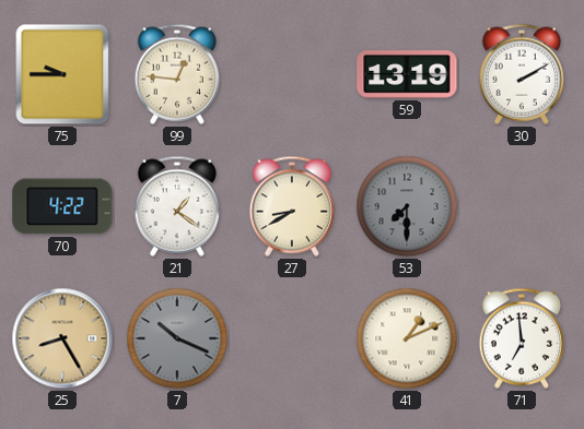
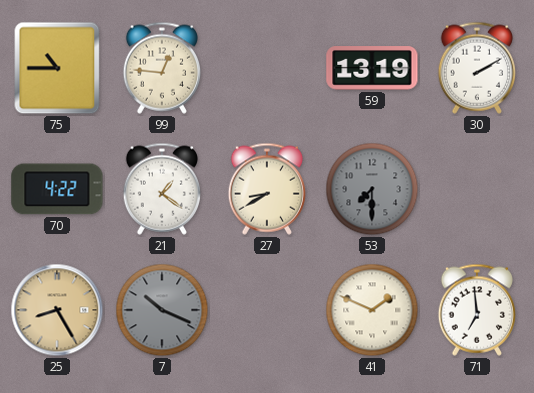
75: 9:45 -> 10:45 (57, 68)
41: 1:11 -> 1:49 (372, 310)
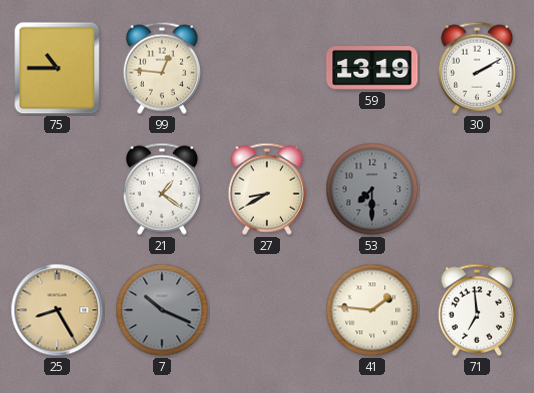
70: 4:22 -> none (57, 189)
41: 1:49 -> 1:46 (372, 310)
